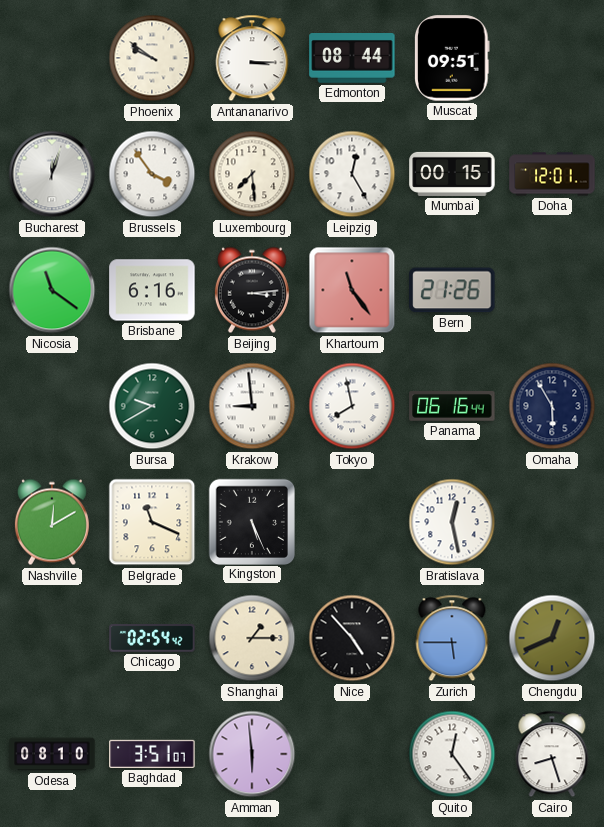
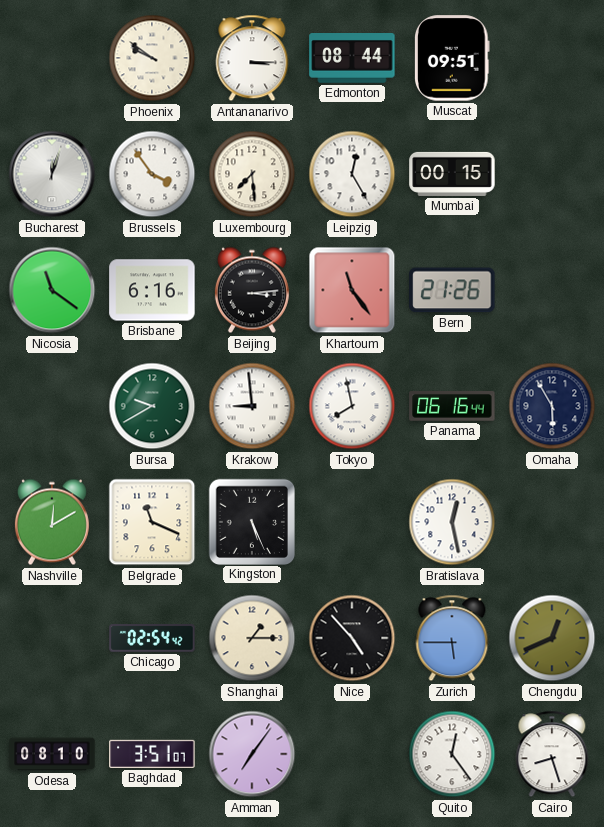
Doha: 12:01 -> none (552, 174)
Amman: 5:59 -> 7:06 (252, 754)
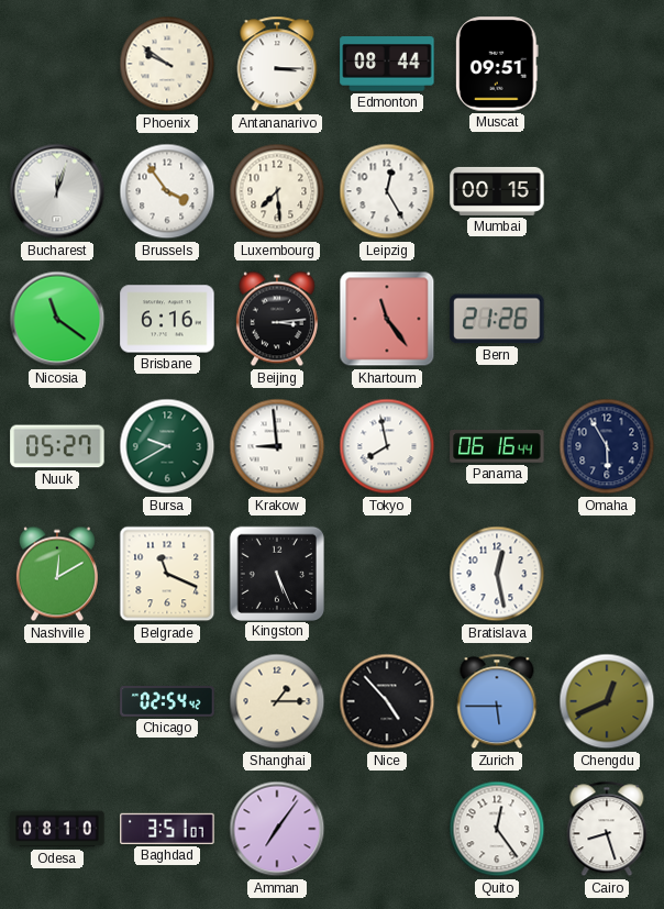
Nuuk: none -> 05:27 (57, 446)
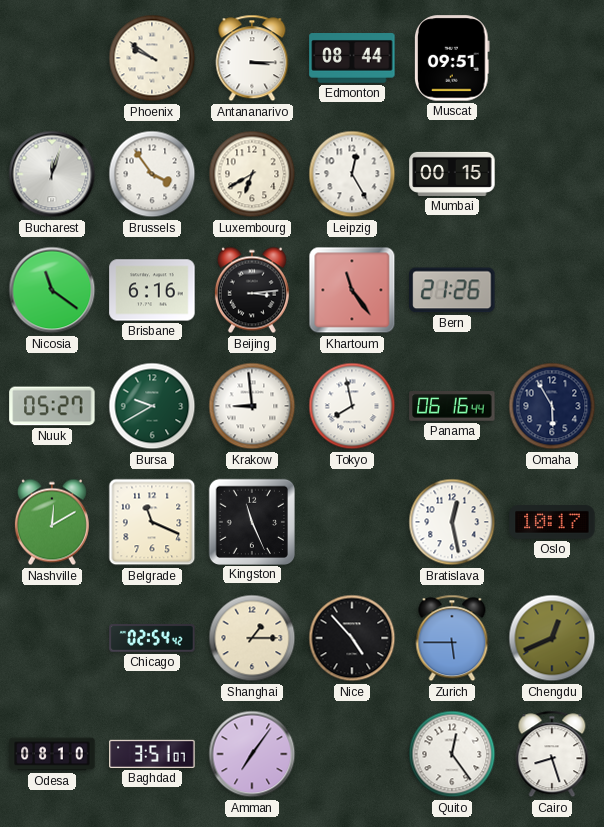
Luxembourg: 7:29 -> 6:40 (252, 174)
Kingston: 5:26 -> 11:26 (251, 521)
Oslo: none -> 10:17 (552, 522)
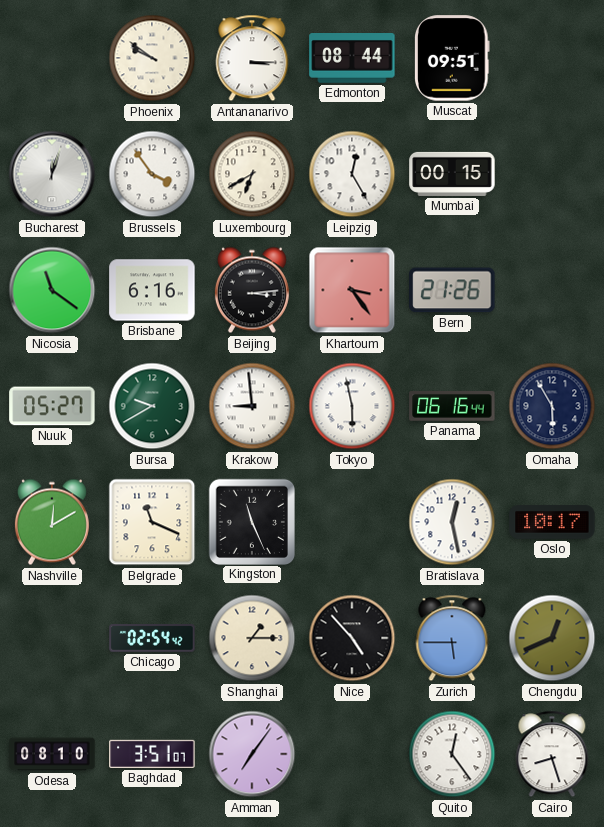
Khartoum: 11:24 -> 3:24 (352, 290)
Tokyo: 7:58 -> 5:58 (352, 406)
